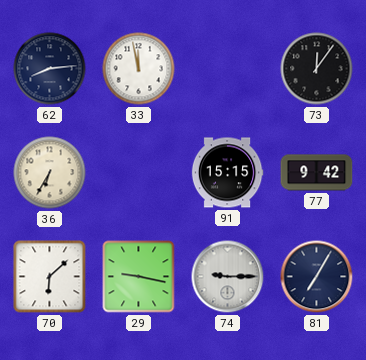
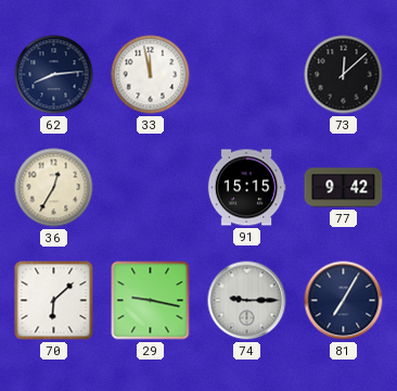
73: 12:06 -> 12:08 (344, 75)
36: 6:35 -> 12:35 (54, 188)
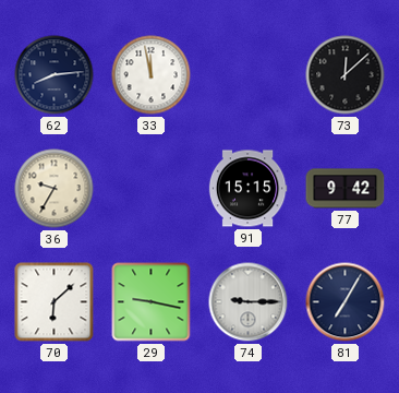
36: 12:35 -> 9:35 (55, 189)
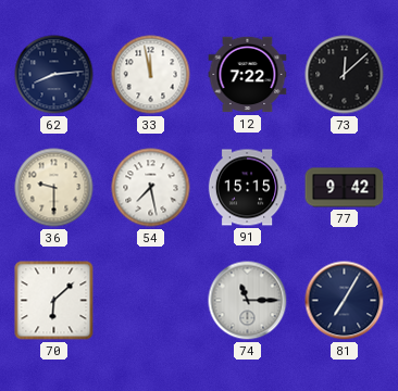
12: none -> 7:22 (248, 75)
36: 9:35 -> 9:30 (54, 188)
54: none -> 7:28 (151, 188)
29: 9:17 -> none (152, 302)
74: 9:15 -> 11:15 (248, 301)
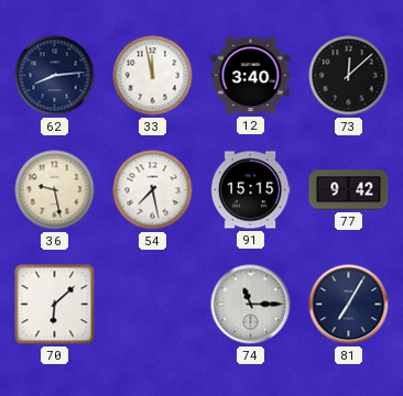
12: 7:22 -> 3:40 (251, 76)
36: 9:30 -> 9:28 (55, 190)
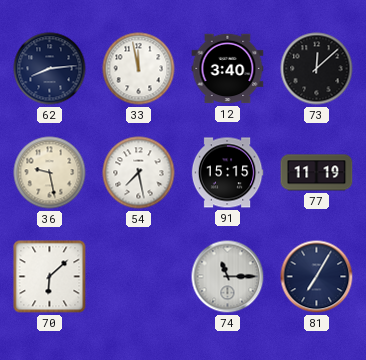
77: 9:42 -> 11:19 (317, 173)
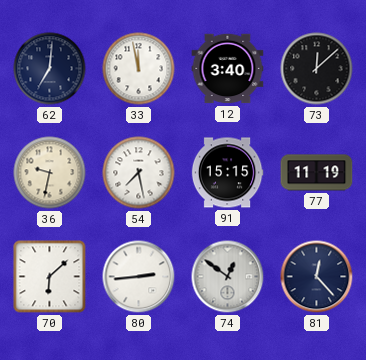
62: 8:14 -> 7:01 (50, 69)
36: 9:28 -> 9:32 (50, 173)
80: none -> 2:44 (139, 277)
74: 11:15 -> 12:51 (228, 277)
81: 7:05 -> 12:23 (317, 277)
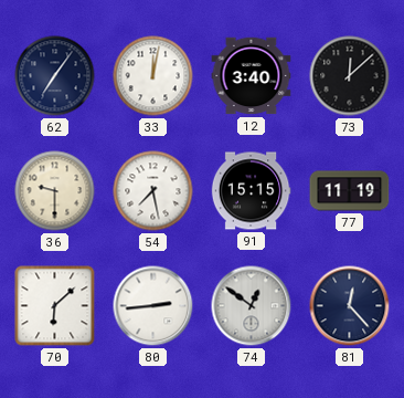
62: 7:01 -> 7:06 (55, 76)
33: 11:58 -> 12:02 (153, 76)
36: 9:32 -> 9:30 (55, 191)
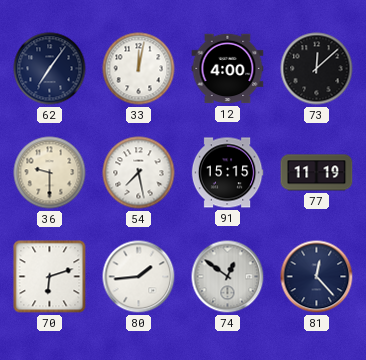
12: 3:40 -> 4:00 (228, 69)
70: 6:08 -> 6:12 (50, 277)
80: 2:44 -> 1:44 (139, 277)
